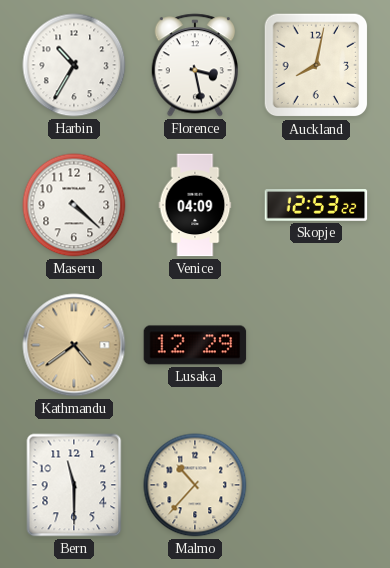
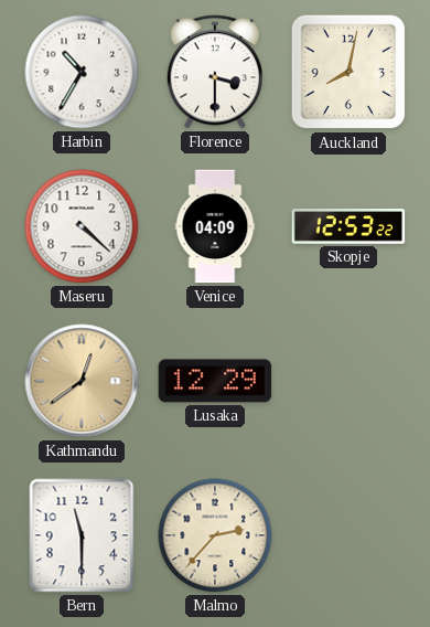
Florence: 3:28 -> 3:30 (214, 72)
Kathmandu: 4:39 -> 12:39 (82, 381)
Malmo: 10:37 -> 2:37 (215, 535)
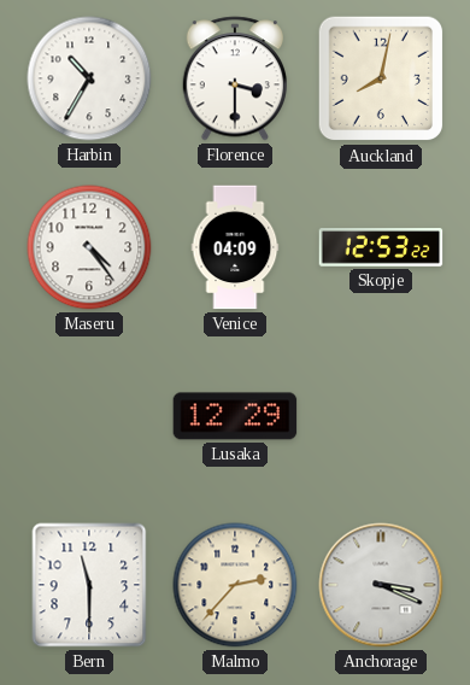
Maseru: 4:22 -> 4:24 (89, 247)
Kathmandu: 12:39 -> none (82, 381)
Anchorage: none -> 3:19 (381, 585)
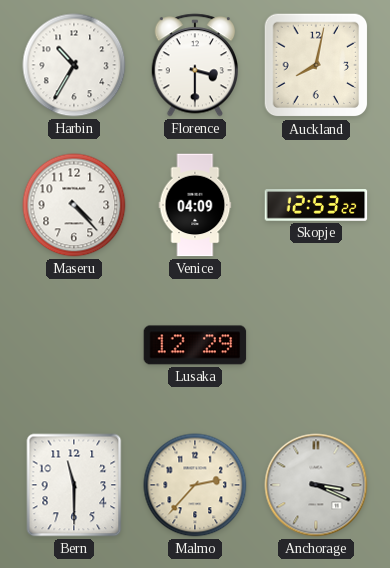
Maseru: 4:24 -> 4:23 (74, 205)
